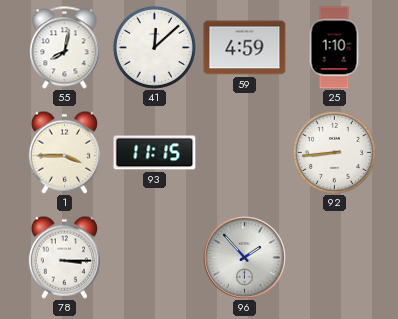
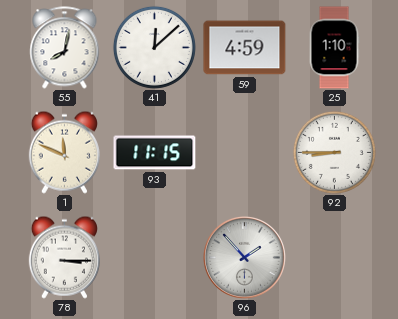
1: 3:45 -> 11:49 (64, 152)
92: 8:44 -> 8:45 (334, 152)
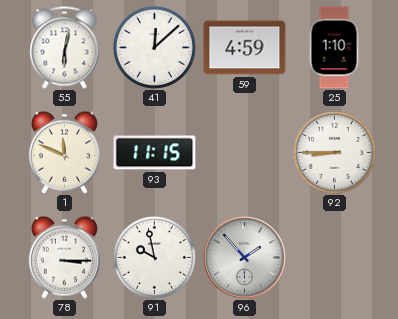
55: 8:02 -> 6:02 (65, 48)
91: none -> 9:58 (154, 257)
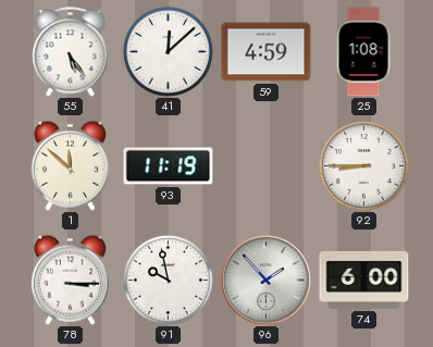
55: 6:02 -> 5:24 (71, 52)
25: 1:10 -> 1:08 (363, 52)
1: 11:49 -> 11:52 (70, 165)
93: 11:15 -> 11:19 (169, 166)
74: none -> 6:00 (364, 280)
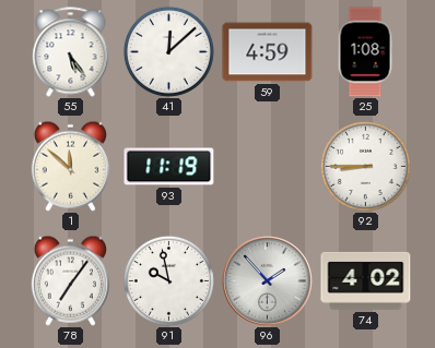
78: 3:15 -> 7:06 (70, 280)
74: 6:00 -> 4:02 (366, 280)
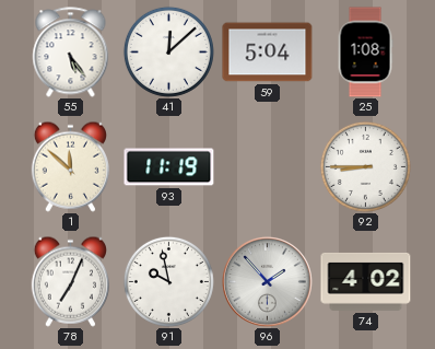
59: 4:59 -> 5:04 (268, 53)
78: 7:06 -> 7:04 (70, 281)
